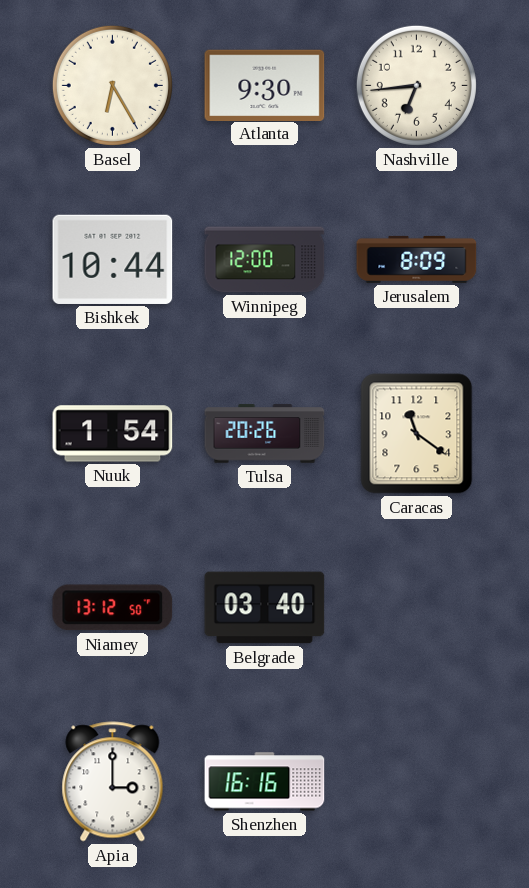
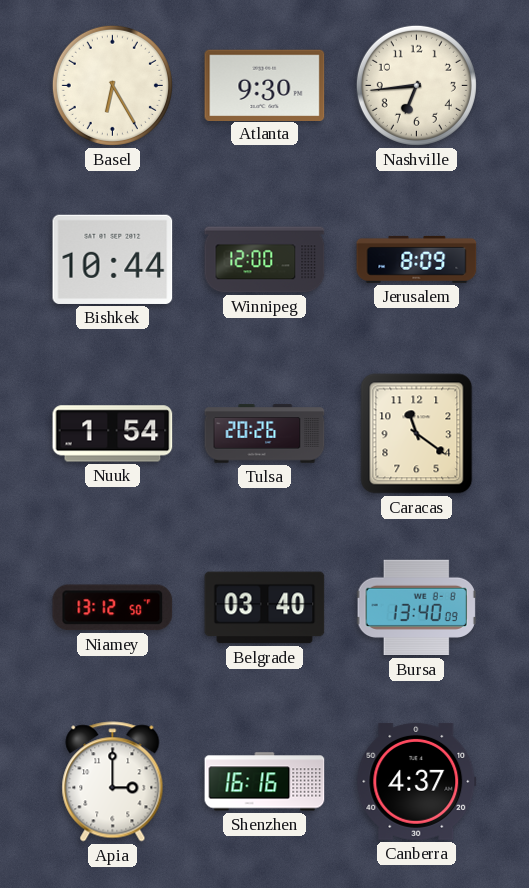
Bursa: none -> 13:40 (416, 608)
Canberra: none -> 4:37 (417, 781)
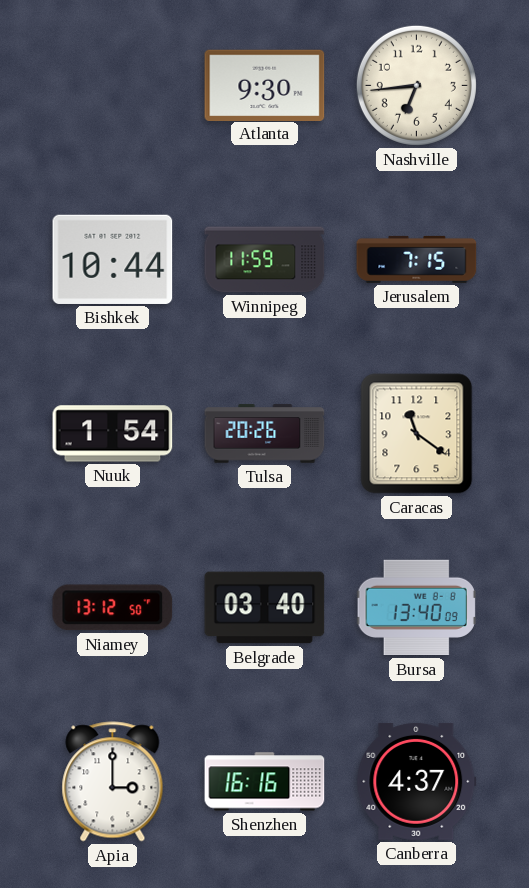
Basel: 6:25 -> none (112, 85)
Winnipeg: 12:00 -> 11:59 (265, 260)
Jerusalem: 8:09 -> 7:15 (417, 259)
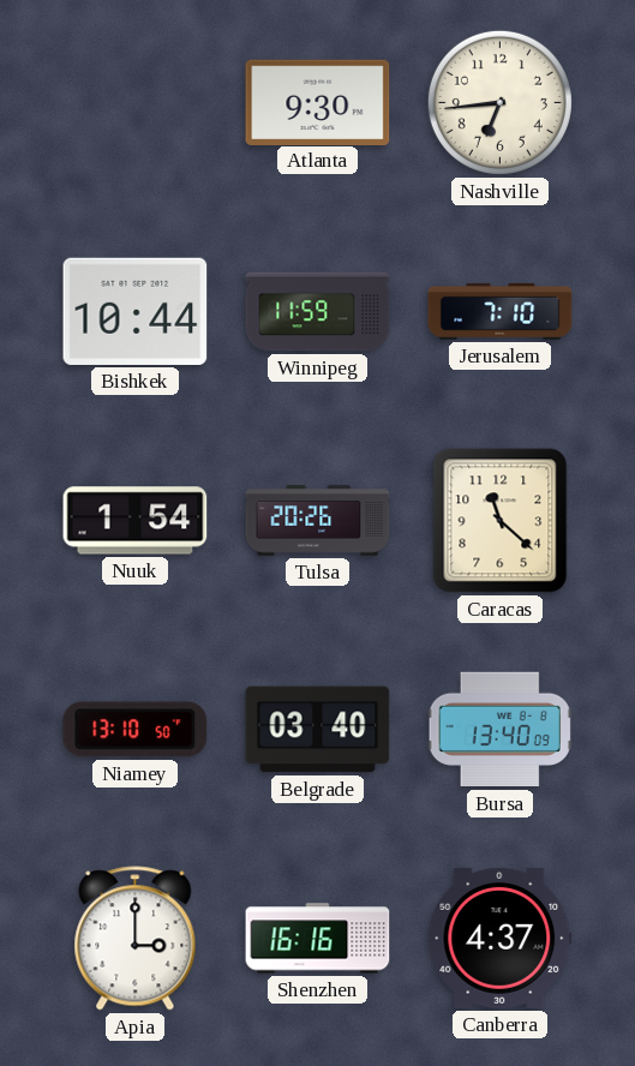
Jerusalem: 7:15 -> 7:10 (501, 311)
Caracas: 11:21 -> 11:22 (501, 521)
Niamey: 13:12 -> 13:10 (136, 730)
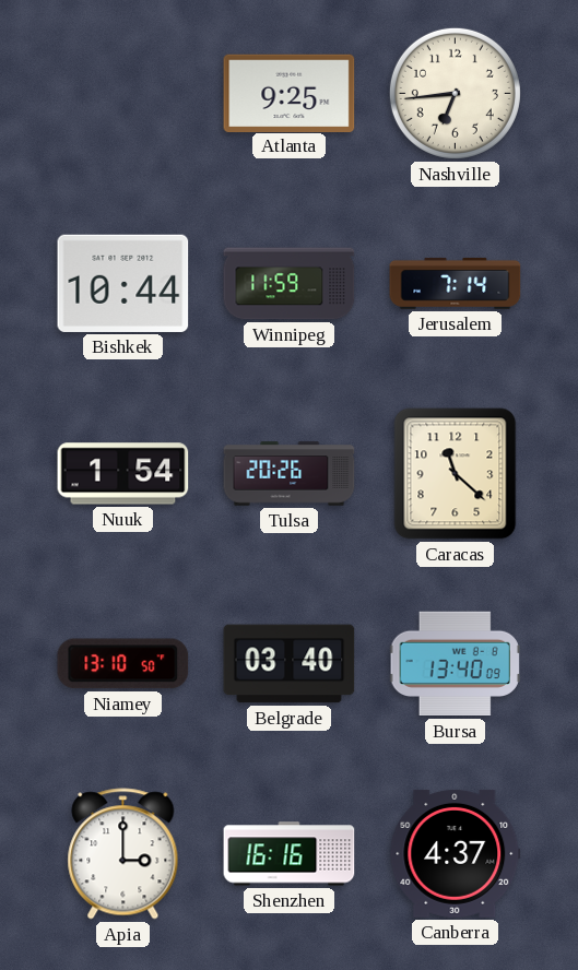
Atlanta: 9:30 -> 9:25 (290, 93)
Jerusalem: 7:10 -> 7:14 (456, 283)
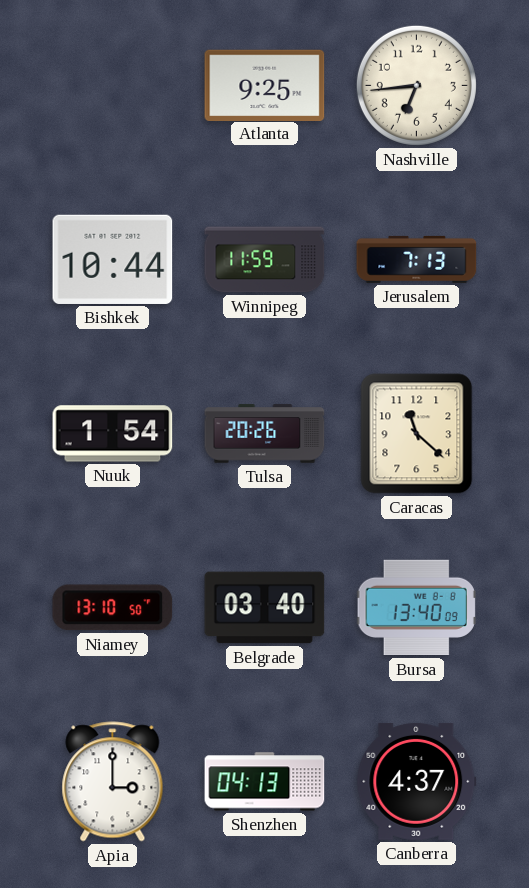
Jerusalem: 7:14 -> 7:13 (417, 259)
Shenzhen: 16:16 -> 04:13 (265, 782)
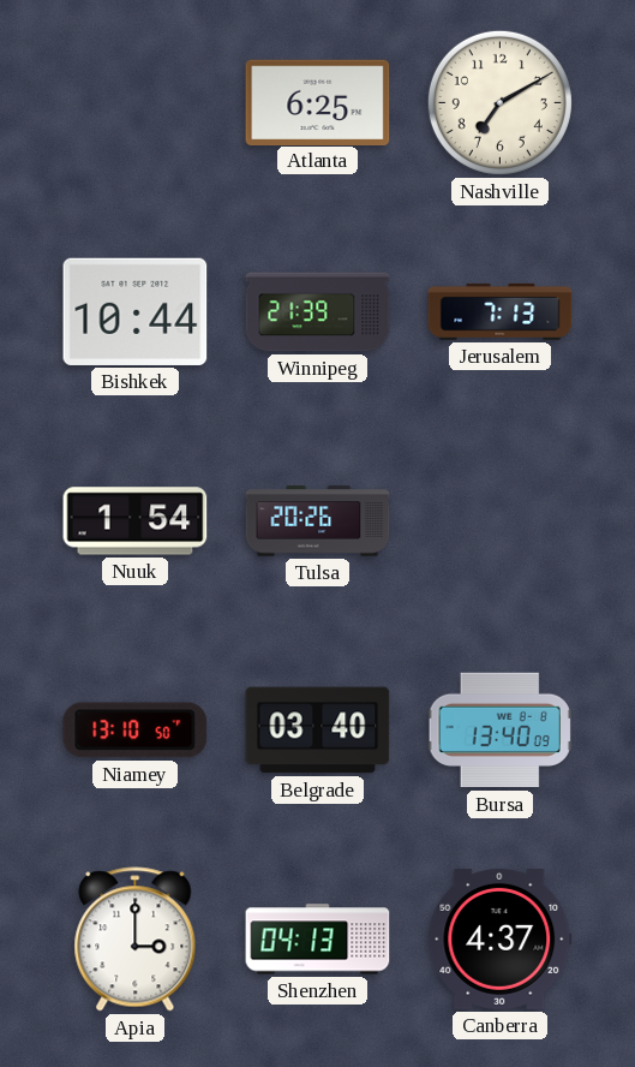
Atlanta: 9:25 -> 6:25 (318, 102)
Nashville: 6:44 -> 7:10 (499, 102)
Winnipeg: 11:59 -> 21:39 (318, 312)
Caracas: 11:22 -> none (417, 434)
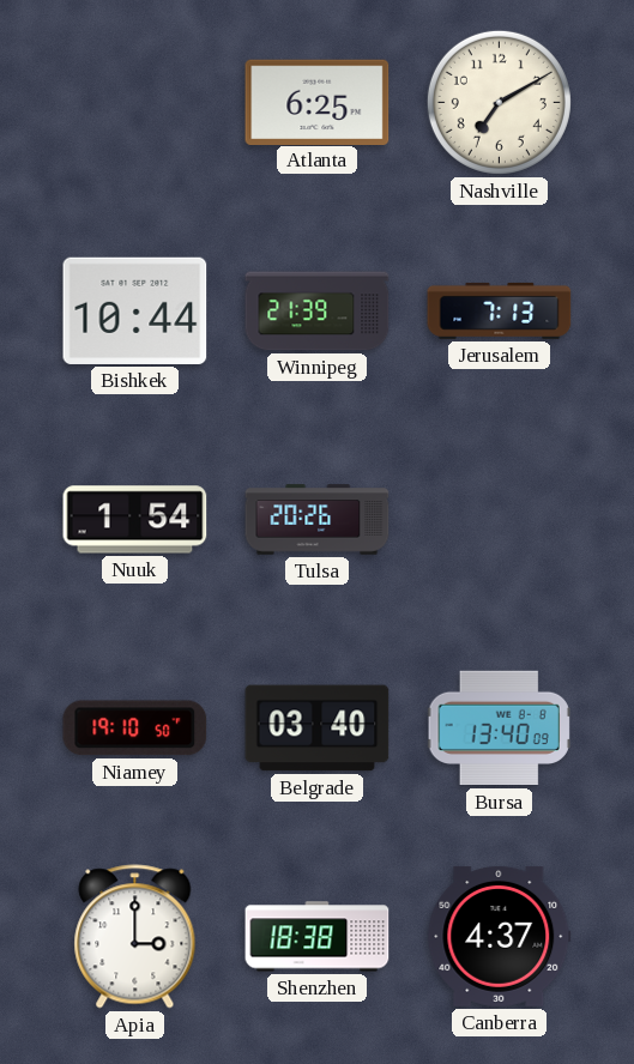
Niamey: 13:10 -> 19:10 (135, 729)
Shenzhen: 04:13 -> 18:38 (318, 937)
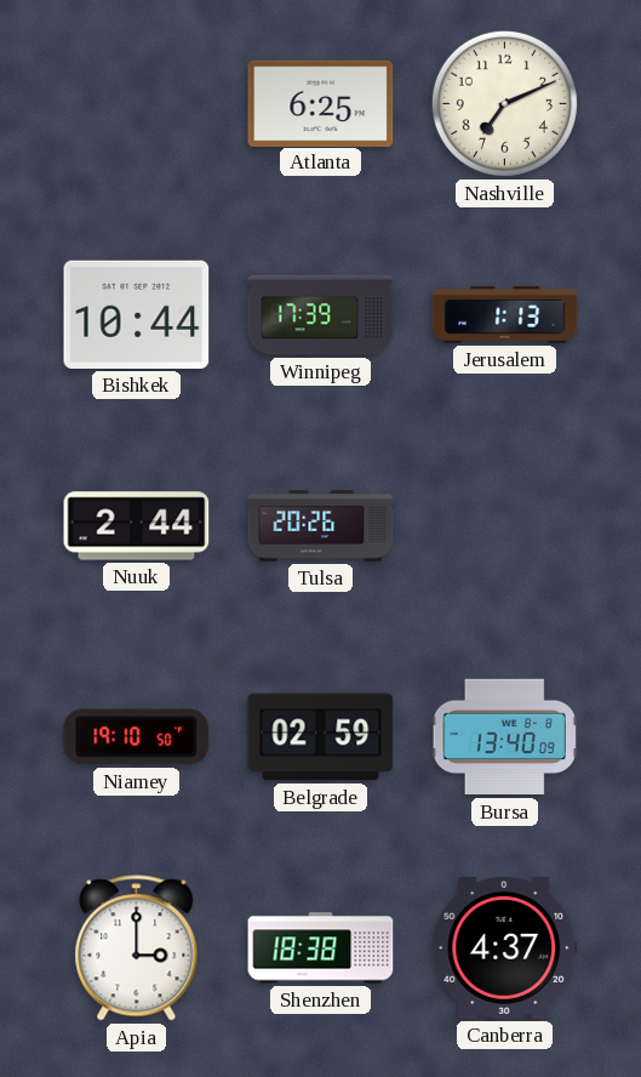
Nashville: 7:10 -> 7:11 (504, 103)
Winnipeg: 21:39 -> 17:39 (321, 315)
Jerusalem: 7:13 -> 1:13 (505, 314)
Nuuk: 1:54 -> 2:44 (137, 526)
Belgrade: 03:40 -> 02:59 (321, 737)
